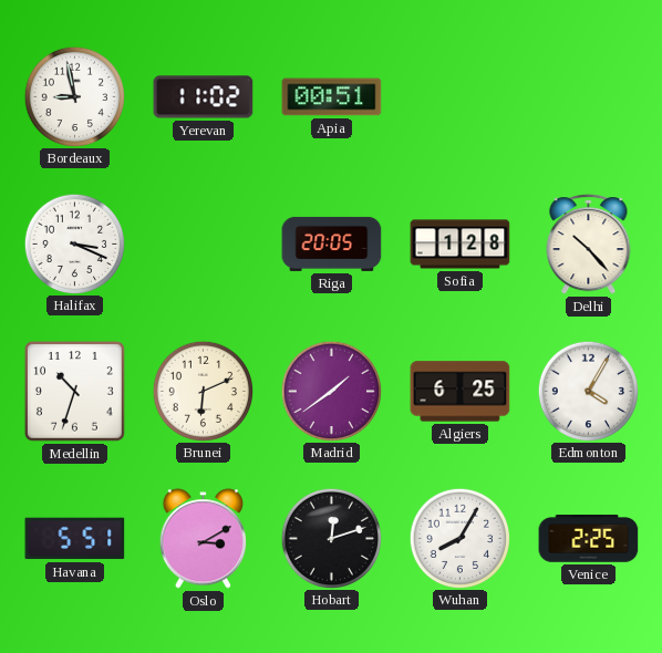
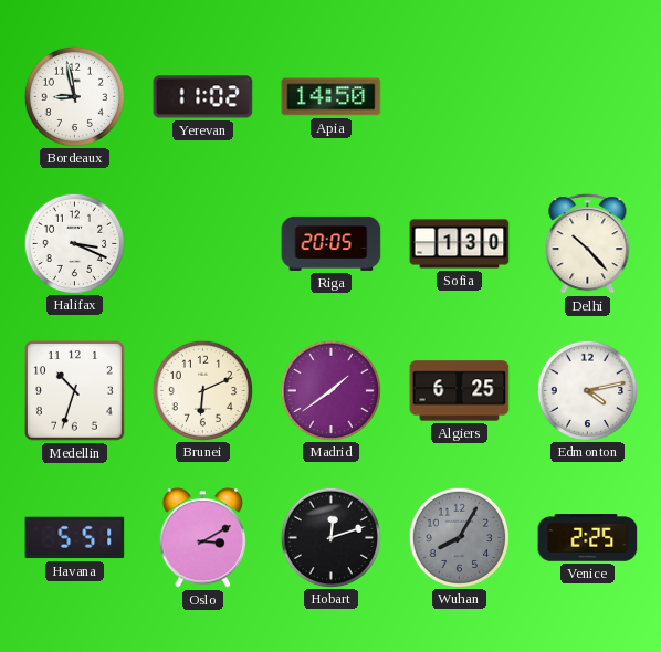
Apia: 00:51 -> 14:50 (332, 97)
Sofia: 1:28 -> 1:30 (460, 244)
Edmonton: 4:05 -> 4:13 (587, 390)
Wuhan dial: white -> grey (459, 537)
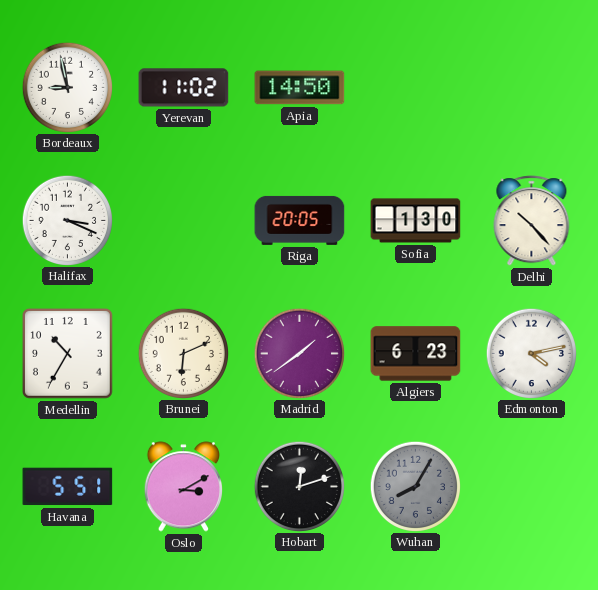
Medellin: 10:33 -> 10:35 (67, 353)
Algiers: 6:25 -> 6:23 (416, 354)
Venice: 2:25 -> none (588, 538)
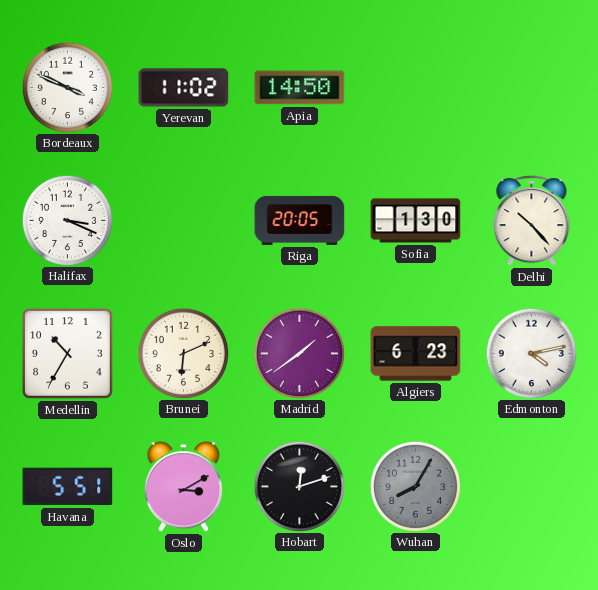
Bordeaux: 8:58 -> 3:49 (67, 87)
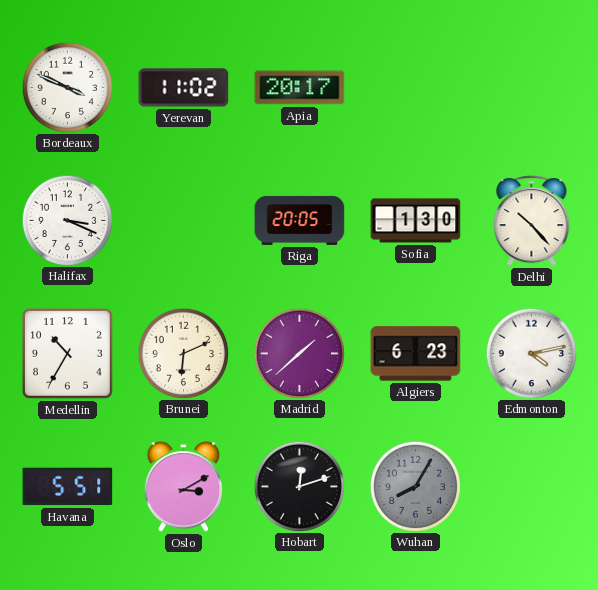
Apia: 14:50 -> 20:17 (300, 88)
Madrid: 1:39 -> 1:38 (299, 353)
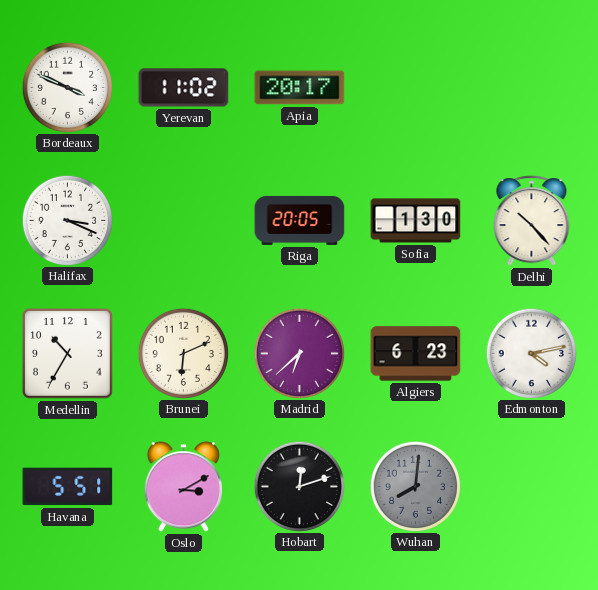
Madrid: 1:38 -> 6:38 (299, 353)
Wuhan: 8:05 -> 8:01 (415, 486)
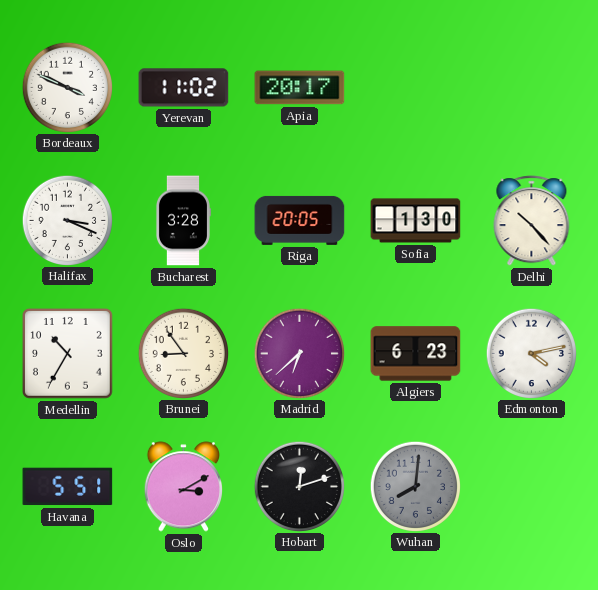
Bucharest: none -> 3:28 (183, 221)
Brunei: 6:11 -> 8:54 (183, 353)
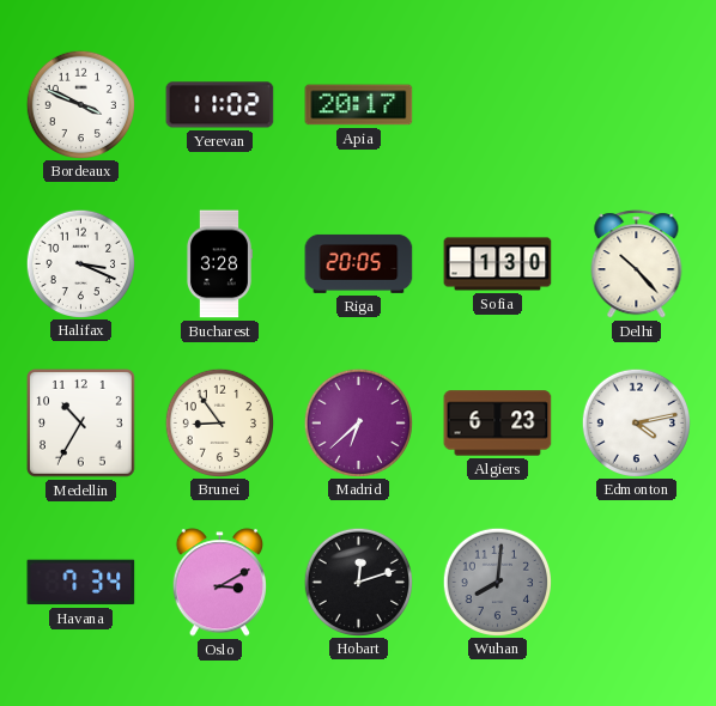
Havana: 5:51 -> 7:34 (81, 583)
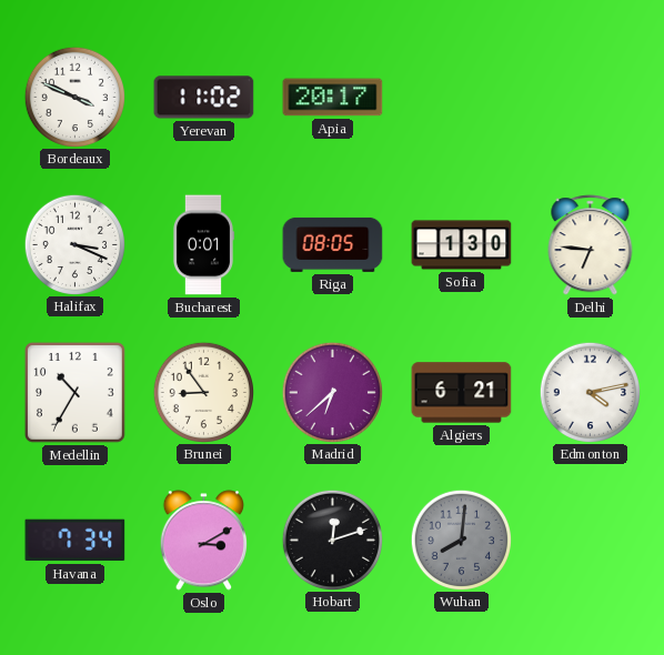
Bucharest: 3:28 -> 0:01 (203, 245)
Riga: 20:05 -> 08:05 (333, 244)
Delhi: 10:23 -> 6:46 (591, 245)
Algiers: 6:23 -> 6:21 (462, 393)
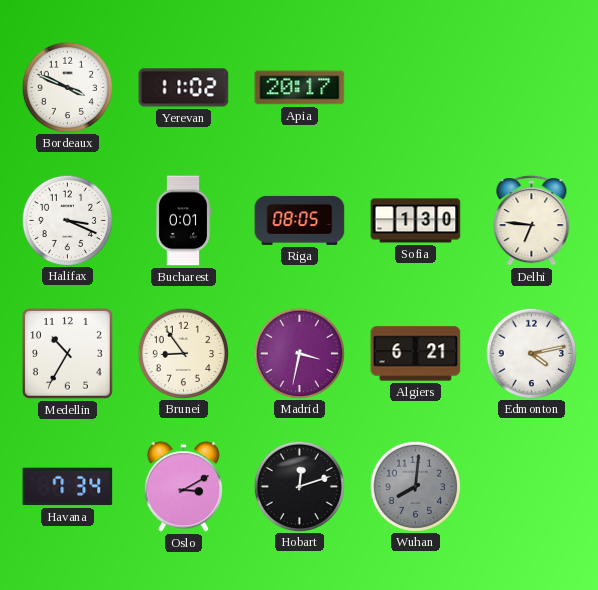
Madrid: 6:38 -> 3:32 (299, 353)
